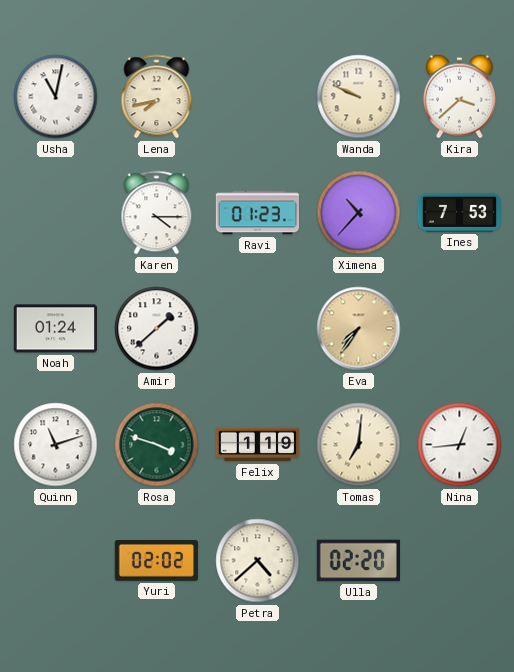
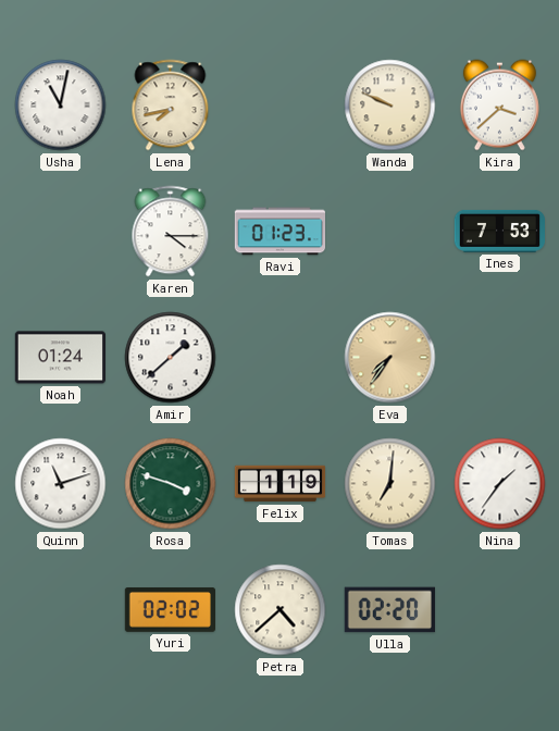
Ximena: 10:37 -> none (359, 213)
Nina: 12:44 -> 1:36 (500, 484)
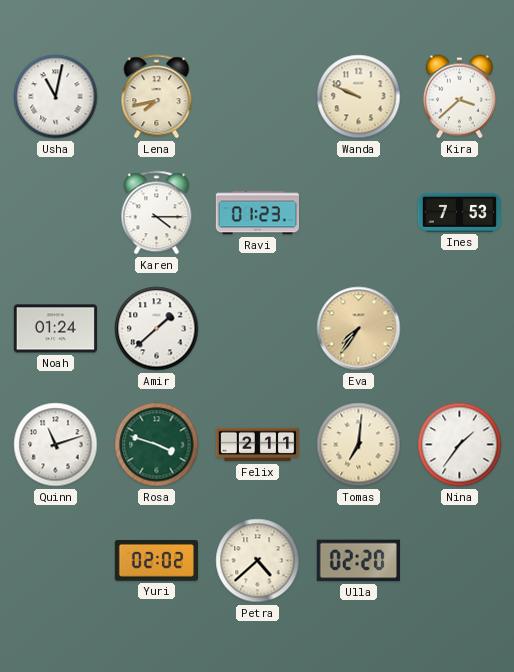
Felix: 1:19 -> 2:11 (258, 445)
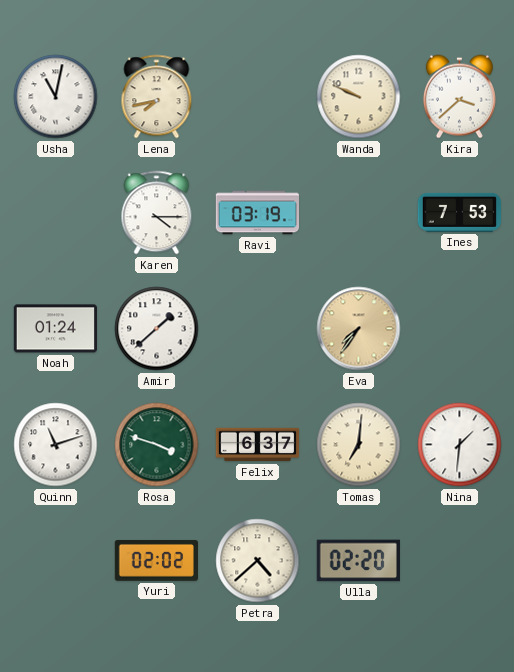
Ravi: 01:23 -> 03:19 (257, 213)
Felix: 2:11 -> 6:37 (258, 445)
Nina: 1:36 -> 1:31 (460, 445)
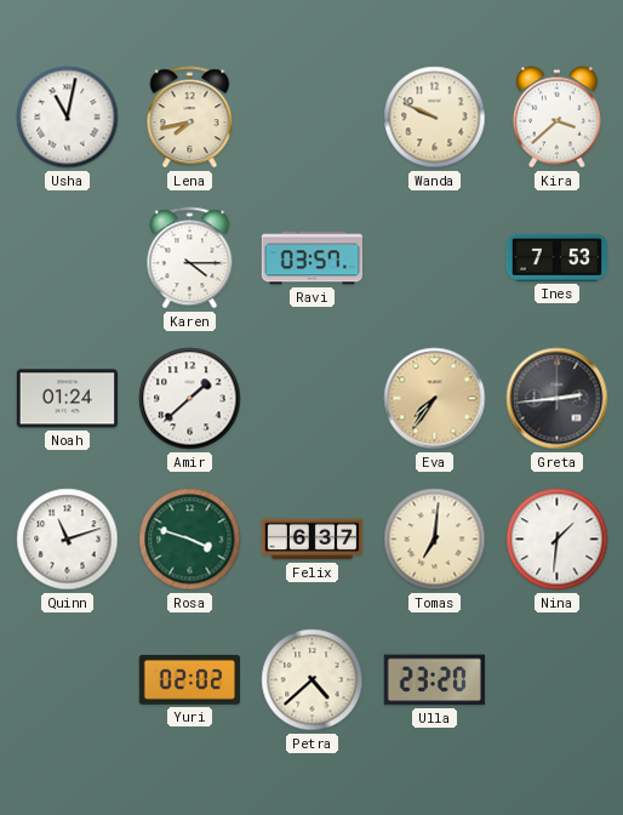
Ravi: 03:19 -> 03:57 (311, 258)
Greta: none -> 2:44 (558, 399)
Ulla: 02:20 -> 23:20 (434, 680)
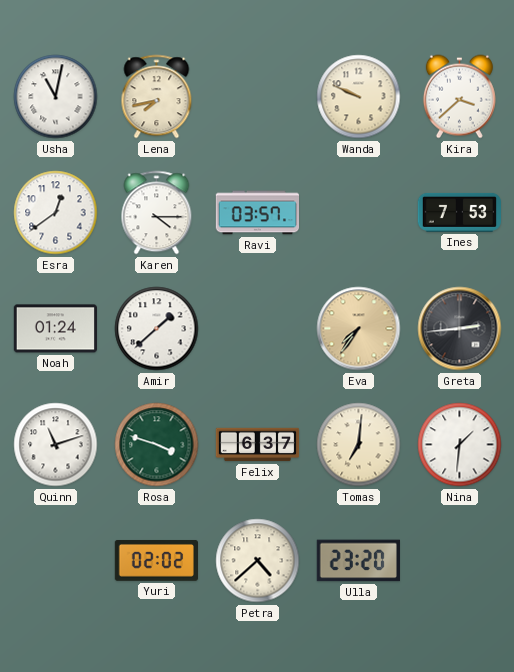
Esra: none -> 12:39 (56, 213)
